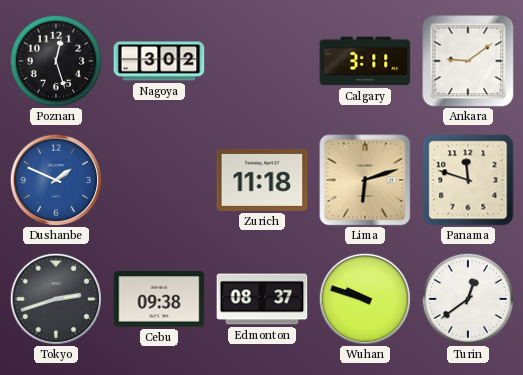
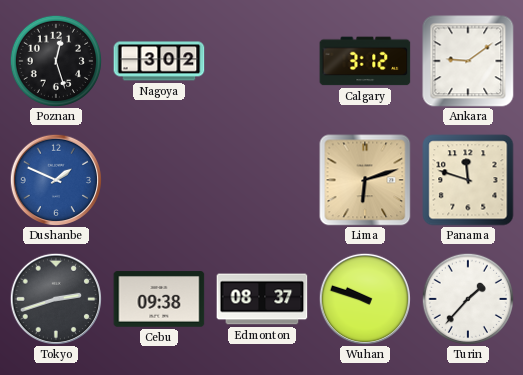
Calgary: 3:11 -> 3:12 (365, 61)
Zurich: 11:18 -> none (262, 180)
Turin: 12:39 -> 1:37 (467, 298)
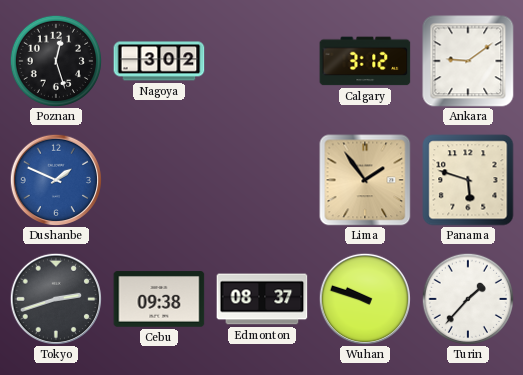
Lima: 6:12 -> 1:54 (365, 180)
Panama: 11:48 -> 5:48 (468, 180)
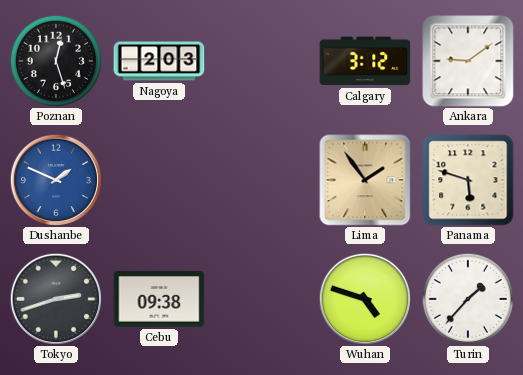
Nagoya: 3:02 -> 2:03 (159, 61)
Edmonton: 08:37 -> none (262, 299)
Wuhan: 9:48 -> 4:48 (364, 298)
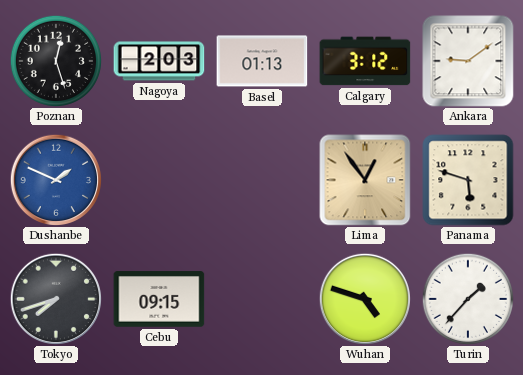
Basel: none -> 01:13 (262, 61)
Lima: 1:54 -> 12:54 (365, 180)
Tokyo: 2:42 -> 7:42 (55, 298)
Cebu: 09:38 -> 09:15 (159, 299)
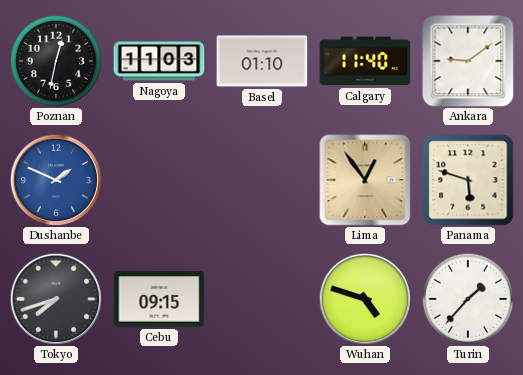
Poznan: 12:27 -> 12:32 (55, 60)
Nagoya: 2:03 -> 11:03 (159, 61)
Basel: 01:13 -> 01:10 (262, 61)
Calgary: 3:12 -> 11:40 (365, 61)
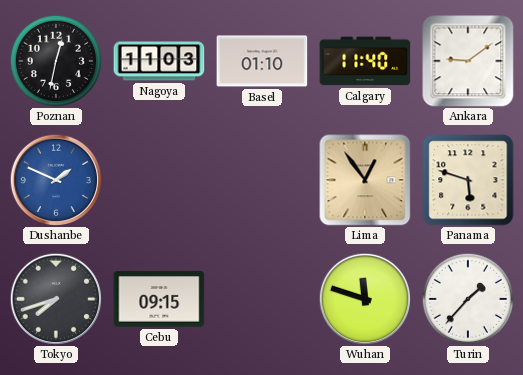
Wuhan: 4:48 -> 11:48 (364, 298)
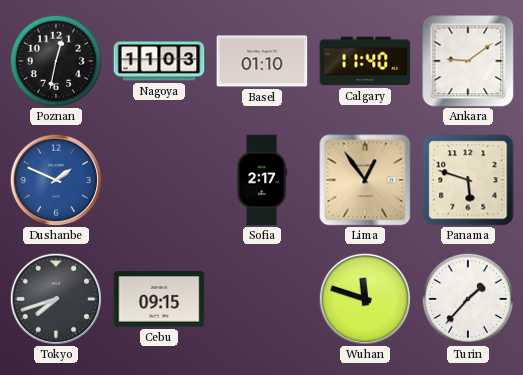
Sofia: none -> 2:17 (263, 180)
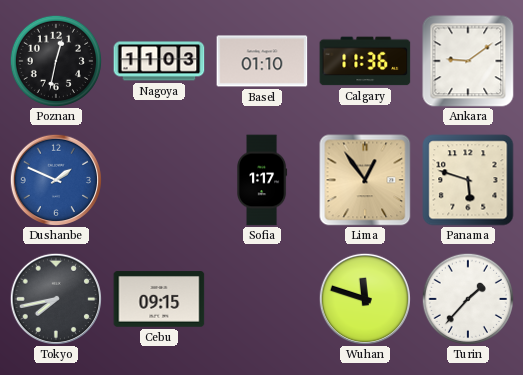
Calgary: 11:40 -> 11:36 (365, 61)
Sofia: 2:17 -> 1:17 (263, 180)
Tokyo: 7:42 -> 7:43 (55, 298)
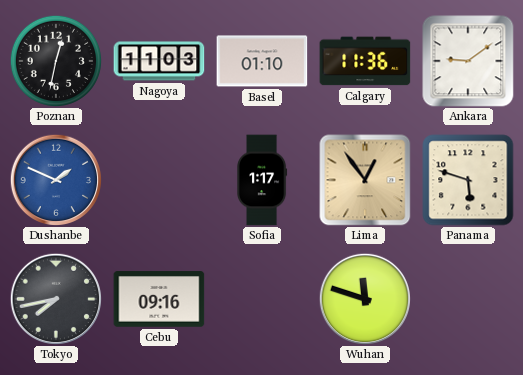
Cebu: 09:15 -> 09:16 (159, 299)
Turin: 1:37 -> none (467, 298)
